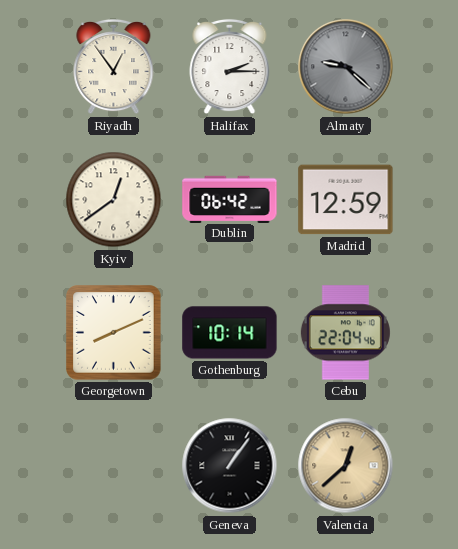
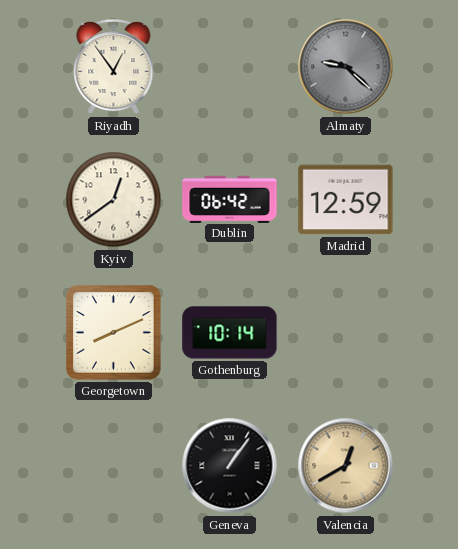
Halifax: 2:15 -> none (230, 67)
Cebu: 22:04 -> none (345, 333)
Valencia: 12:38 -> 12:40 (346, 466)
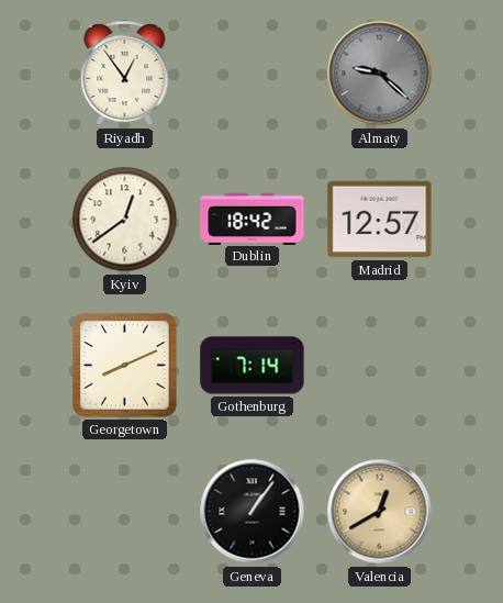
Dublin: 06:42 -> 18:42 (253, 219)
Madrid: 12:59 -> 12:57 (380, 220)
Gothenburg: 10:14 -> 7:14 (253, 366)
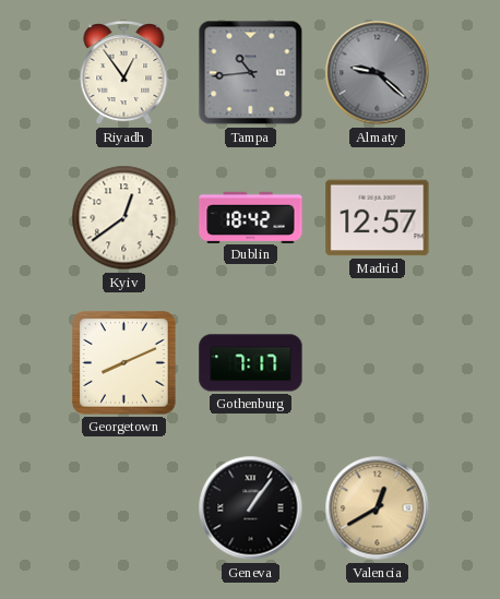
Tampa: none -> 10:44 (251, 73)
Gothenburg: 7:14 -> 7:17 (251, 363)
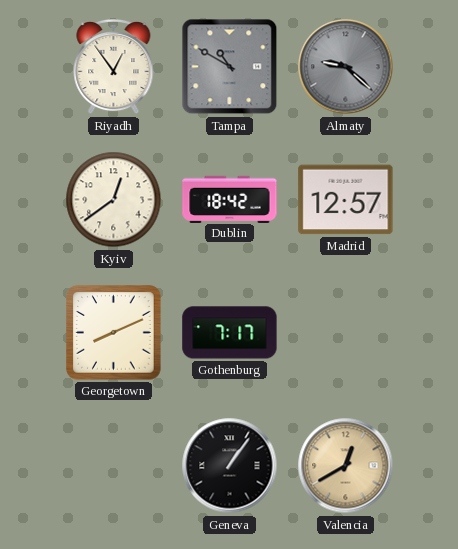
Tampa: 10:44 -> 10:50 (230, 67)
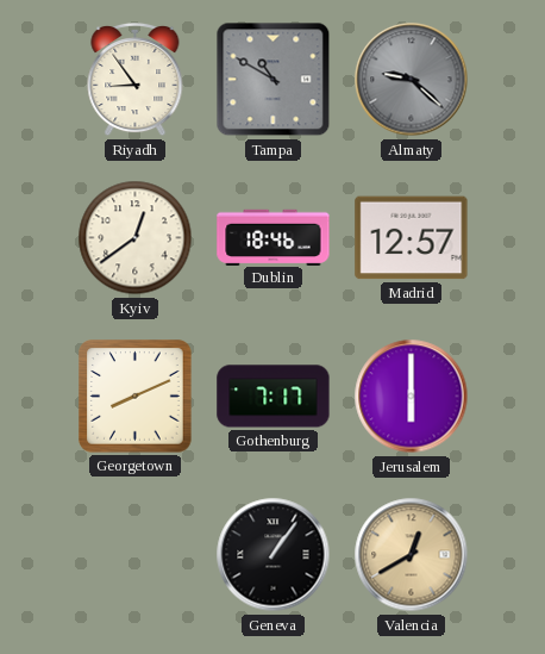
Riyadh: 12:54 -> 8:54 (136, 80)
Dublin: 18:42 -> 18:46 (274, 237)
Jerusalem: none -> 6:00 (412, 397)
